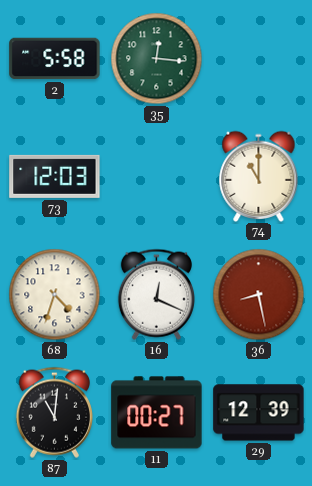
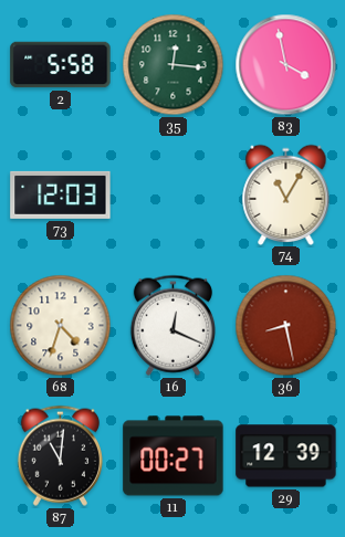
83: none -> 3:58 (286, 65)
74: 11:00 -> 11:05 (286, 194)
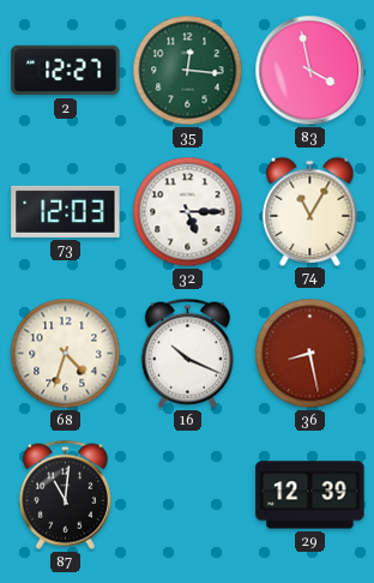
2: 5:58 -> 12:27 (66, 71)
32: none -> 5:15 (188, 212)
16: 12:19 -> 10:19 (187, 353)
11: 00:27 -> none (174, 456)
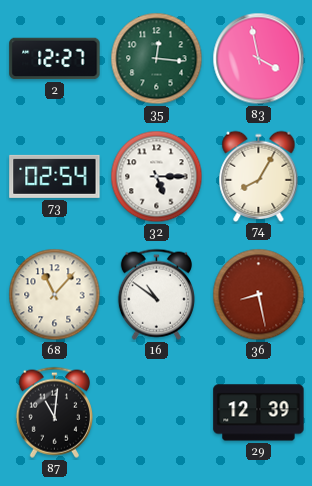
73: 12:03 -> 02:54 (55, 176)
74: 11:05 -> 8:05 (259, 176)
68: 4:33 -> 11:07 (55, 295)
16: 10:19 -> 10:51 (156, 294)
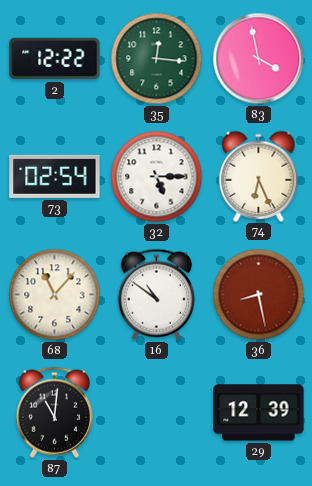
2: 12:27 -> 12:22 (55, 59)
74: 8:05 -> 6:26 (259, 176)
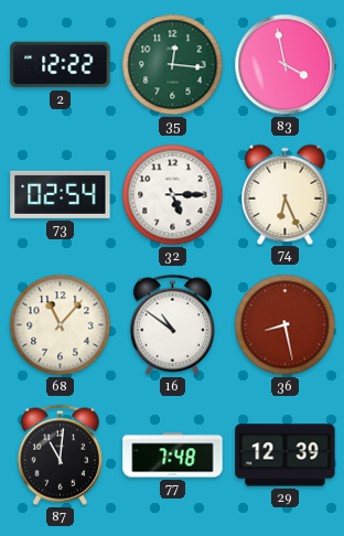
77: none -> 7:48 (173, 455)
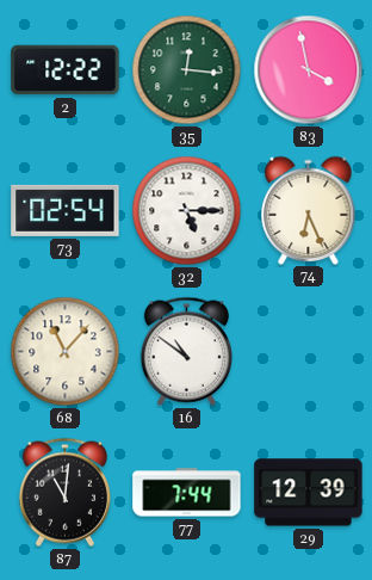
36: 8:28 -> none (286, 325)
77: 7:48 -> 7:44 (187, 493)
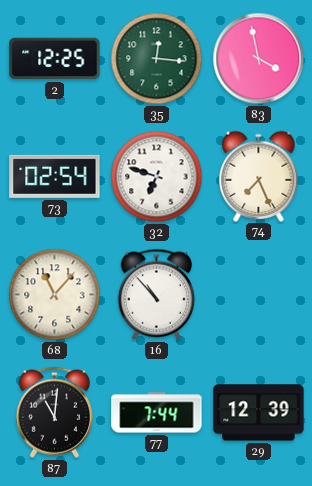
2: 12:22 -> 12:25 (55, 59)
32: 5:15 -> 6:48 (157, 177)
74: 6:26 -> 7:26 (259, 176)
16: 10:51 -> 10:53 (156, 294)
